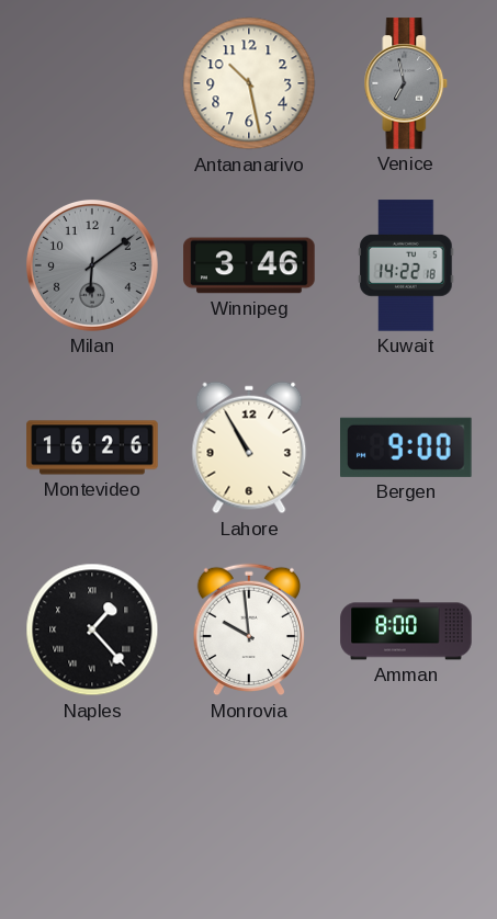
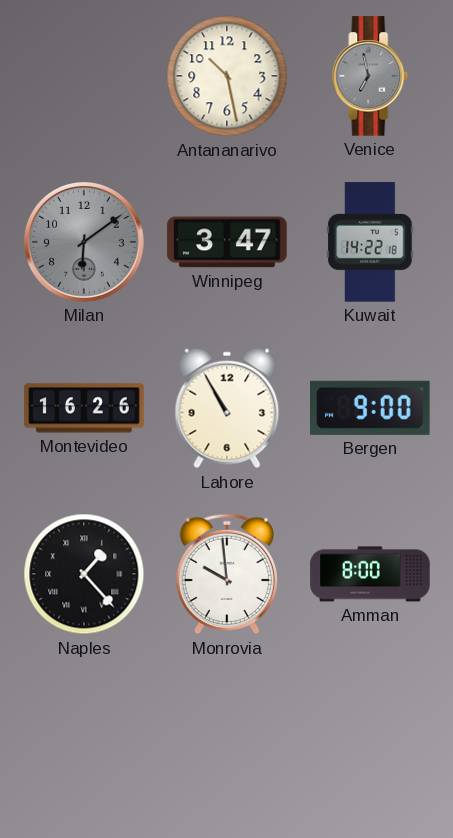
Winnipeg: 3:46 -> 3:47 (227, 242)
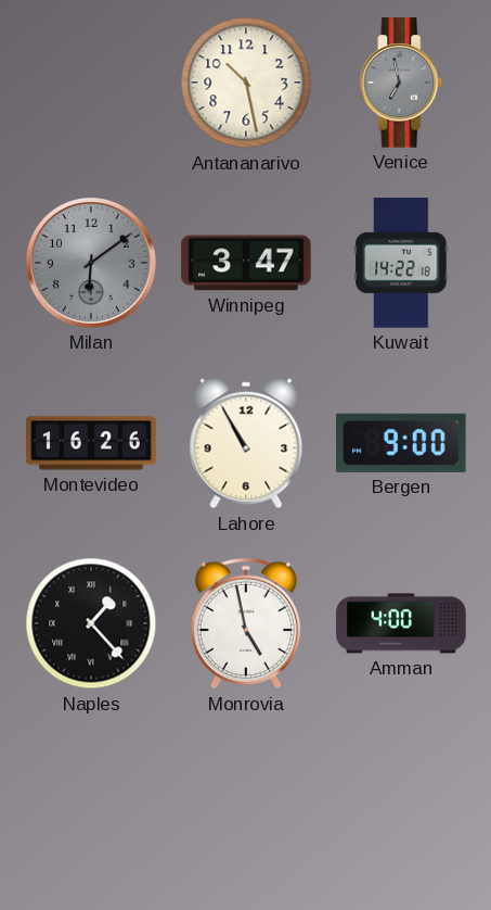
Monrovia: 9:59 -> 4:58 (246, 623)
Amman: 8:00 -> 4:00 (401, 623)
